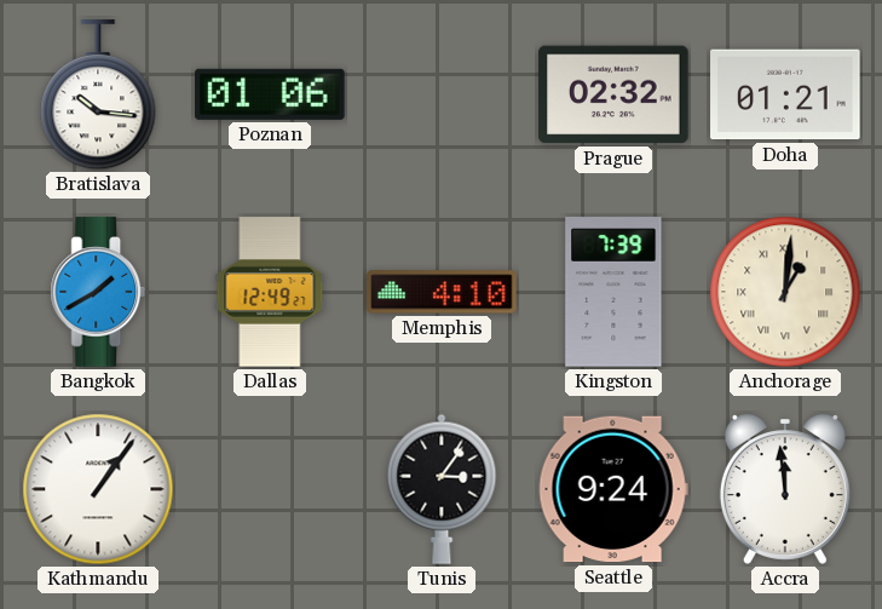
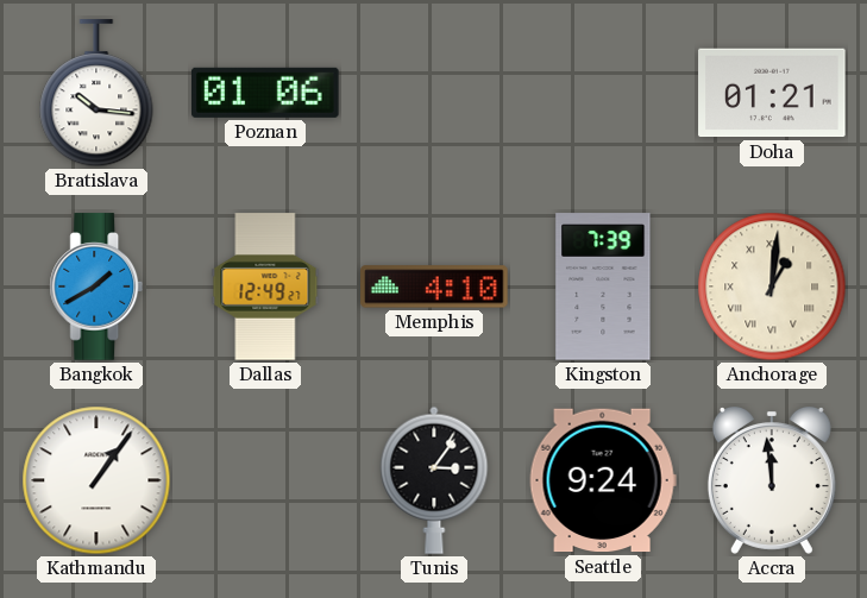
Prague: 02:32 -> none (613, 94)
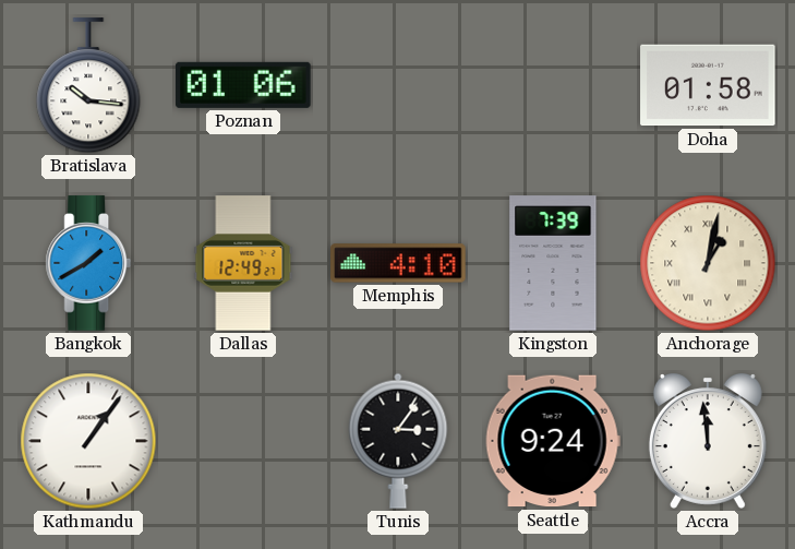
Doha: 01:21 -> 01:58 (708, 85)
Anchorage: 1:01 -> 1:02 (708, 263)
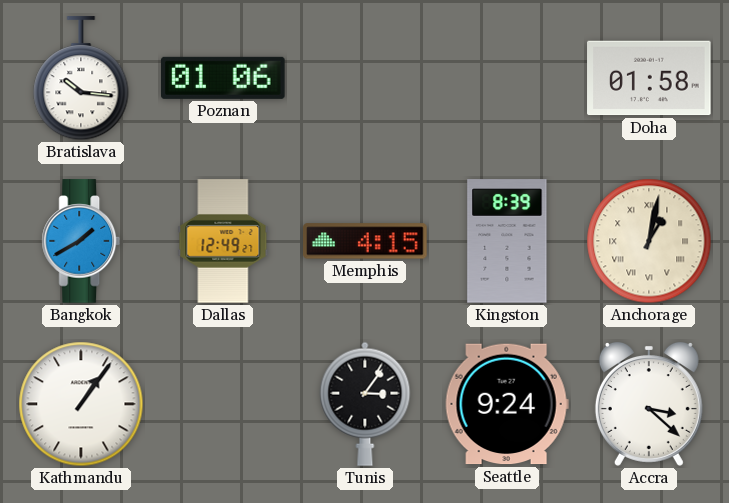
Memphis: 4:10 -> 4:15 (365, 241)
Kingston: 7:39 -> 8:39 (507, 241)
Accra: 11:59 -> 3:22 (649, 404)
